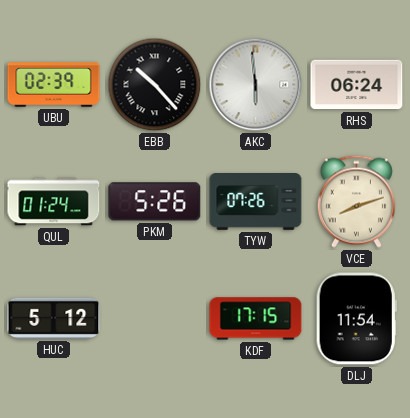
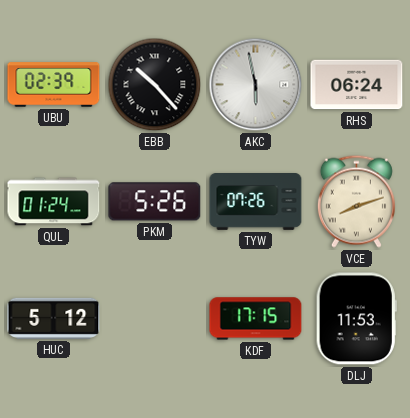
AKC: 5:59 -> 5:58 (256, 85)
DLJ: 11:54 -> 11:53 (356, 319)
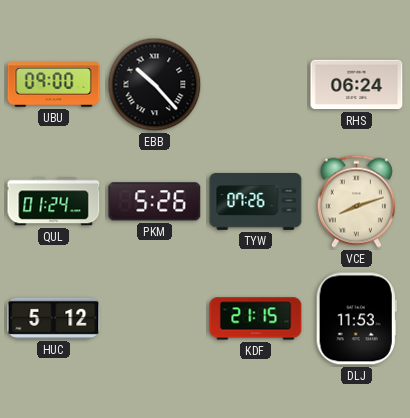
UBU: 02:39 -> 09:00 (54, 85)
AKC: 5:58 -> none (256, 85)
KDF: 17:15 -> 21:15 (256, 319)
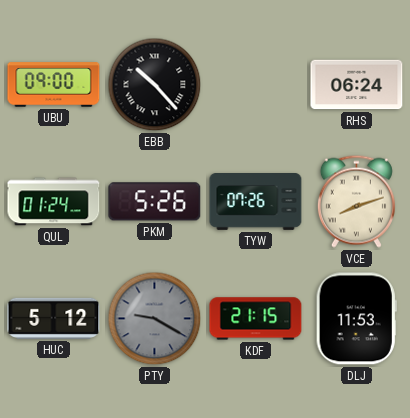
PTY: none -> 9:20 (155, 319)
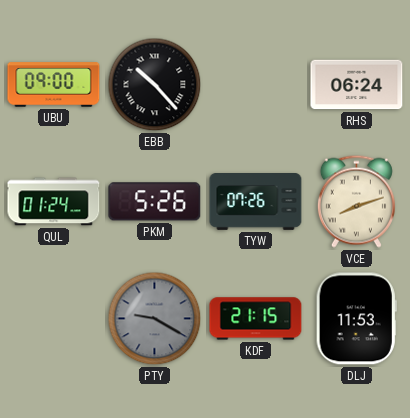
HUC: 5:12 -> none (54, 318)
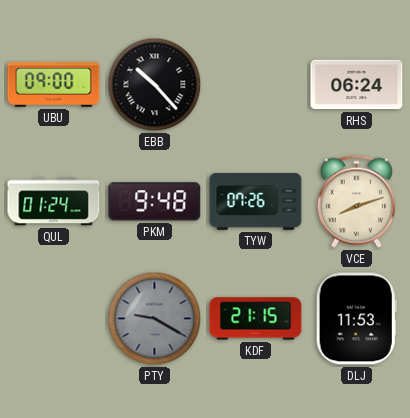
PKM: 5:26 -> 9:48 (155, 202)
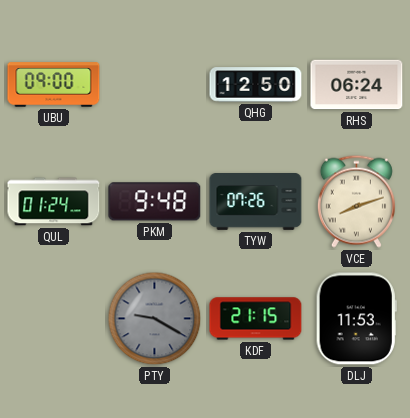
EBB: 10:23 -> none (155, 85)
QHG: none -> 12:50 (256, 85)
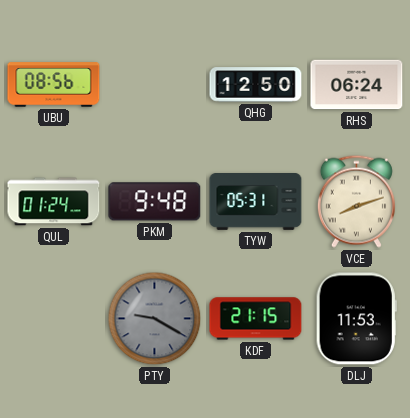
UBU: 09:00 -> 08:56 (54, 85)
TYW: 07:26 -> 05:31 (256, 202)
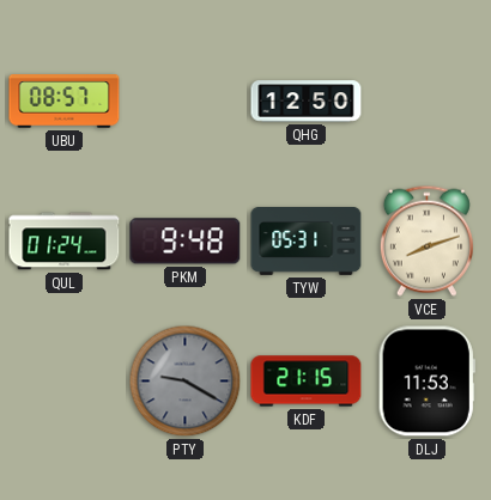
UBU: 08:56 -> 08:57 (65, 102)
RHS: 06:24 -> none (357, 85)
